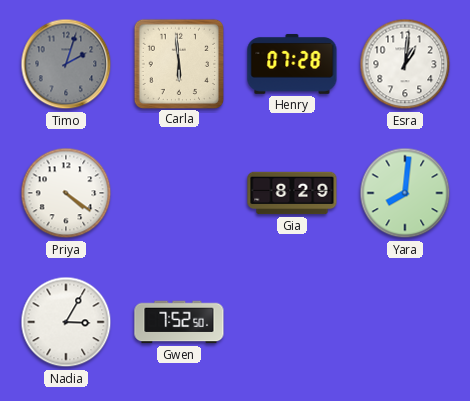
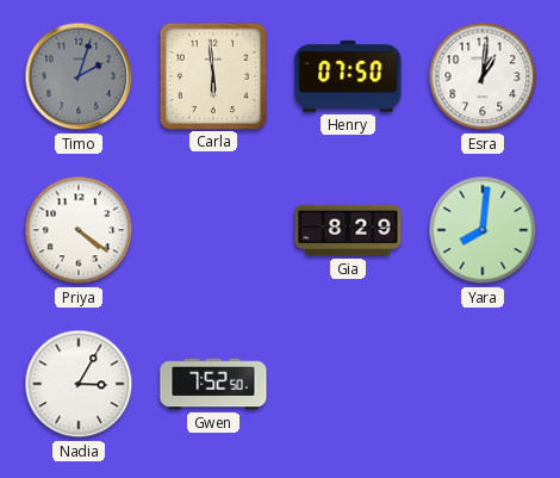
Henry: 07:28 -> 07:50 (348, 76)
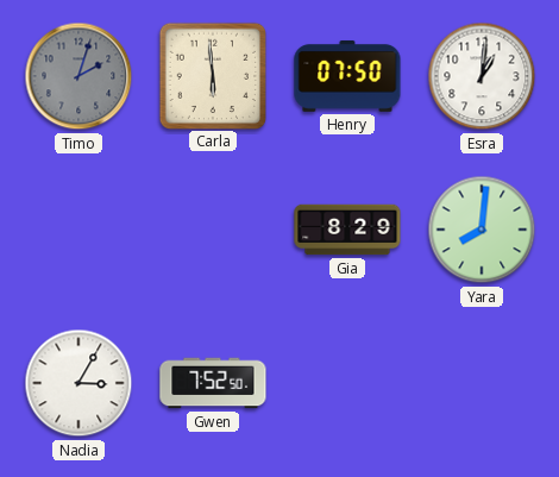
Priya: 4:21 -> none (79, 230)
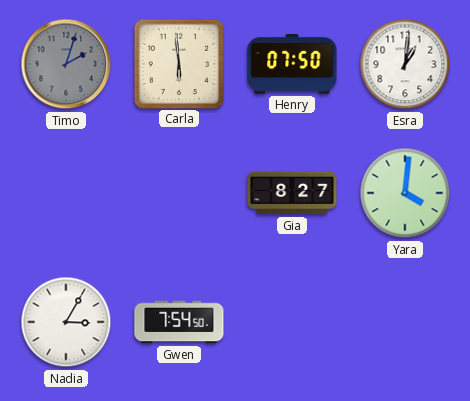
Gia: 8:29 -> 8:27 (292, 193)
Yara: 8:01 -> 4:01 (405, 193)
Gwen: 7:52 -> 7:54 (179, 322)
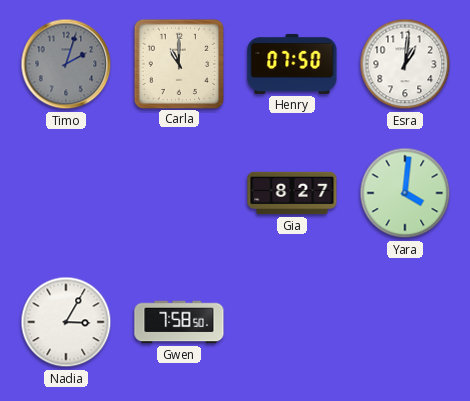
Carla: 5:59 -> 11:00 (178, 63)
Gwen: 7:54 -> 7:58 (179, 322)
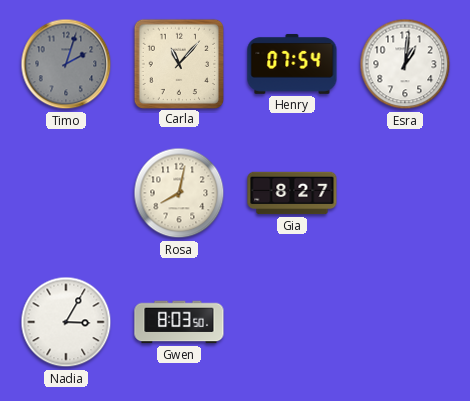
Carla: 11:00 -> 11:07 (178, 63)
Henry: 07:50 -> 07:54 (292, 64)
Rosa: none -> 8:02 (179, 193)
Yara: 4:01 -> none (405, 193)
Gwen: 7:58 -> 8:03 (179, 322)
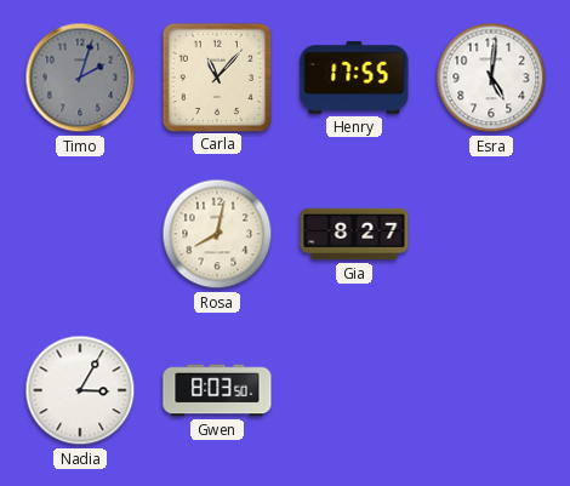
Henry: 07:54 -> 17:55 (354, 78)
Esra: 1:01 -> 5:01 (491, 78)
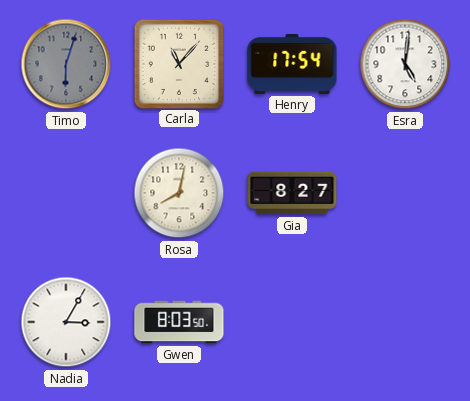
Timo: 2:03 -> 6:03 (66, 64)
Henry: 17:55 -> 17:54 (292, 64)
